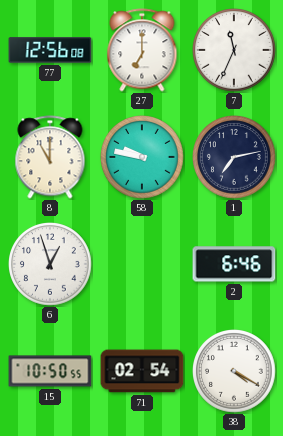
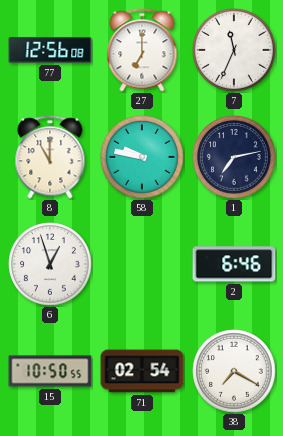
38: 4:20 -> 7:20 (235, 372)
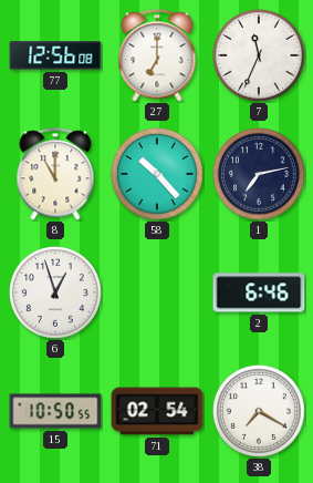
58: 9:47 -> 10:23 (158, 175)
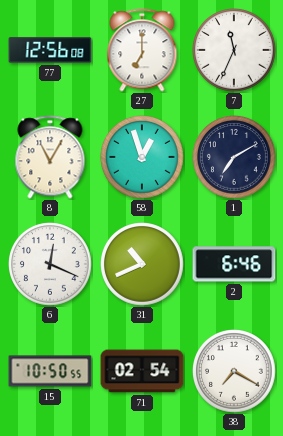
8: 11:00 -> 11:05 (50, 157)
58: 10:23 -> 12:57 (143, 158)
1: 7:13 -> 7:10 (235, 158)
6: 12:57 -> 12:19 (51, 265)
31: none -> 10:41 (143, 265)
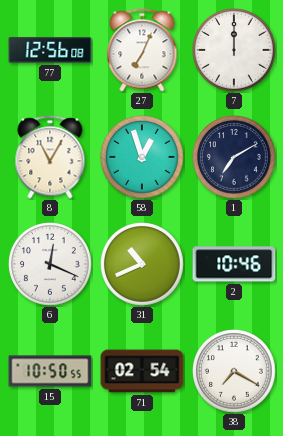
27: 7:00 -> 7:04 (142, 50)
7: 11:34 -> 12:00 (235, 51)
2: 6:46 -> 10:46 (234, 264)
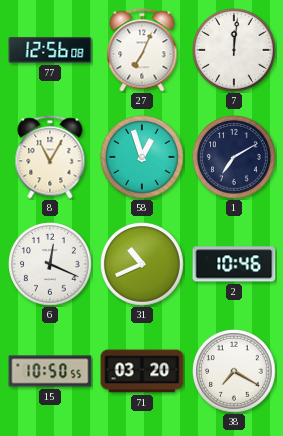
7: 12:00 -> 12:01 (235, 51)
71: 02:54 -> 03:20 (142, 371)
